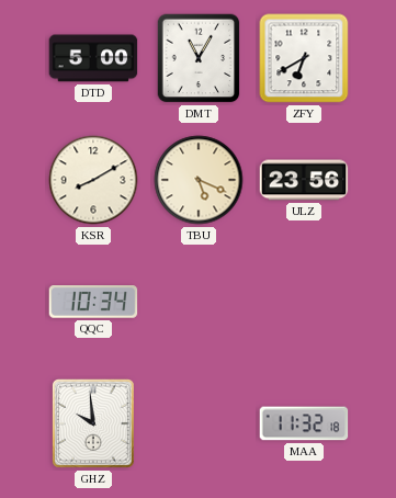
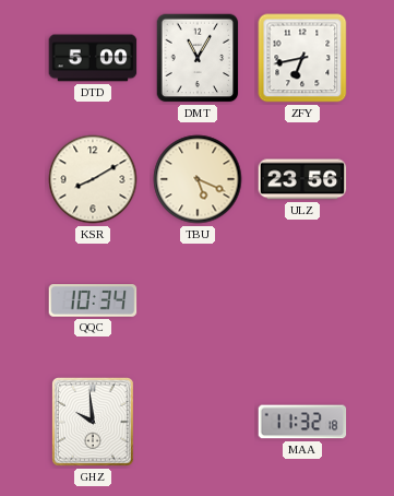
ZFY: 6:40 -> 6:43 (302, 58)
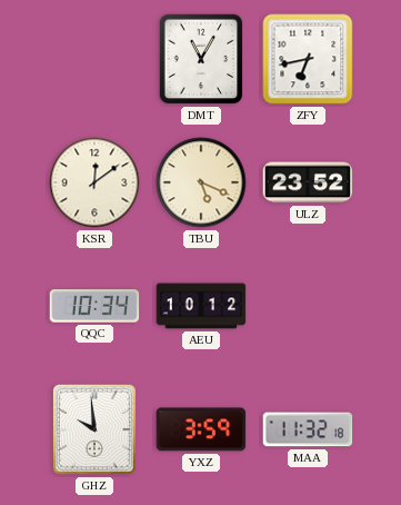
DTD: 5:00 -> none (93, 58)
KSR: 8:10 -> 12:09 (94, 182)
ULZ: 23:56 -> 23:52 (308, 182)
AEU: none -> 10:12 (201, 306)
YXZ: none -> 3:59 (201, 429)
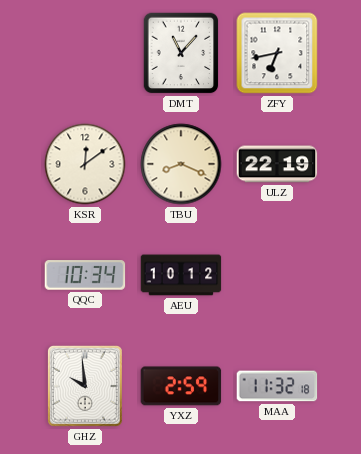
DMT: 11:05 -> 11:07 (181, 53)
TBU: 5:19 -> 8:19 (181, 164)
ULZ: 23:52 -> 22:19 (277, 164)
YXZ: 3:59 -> 2:59 (181, 386)
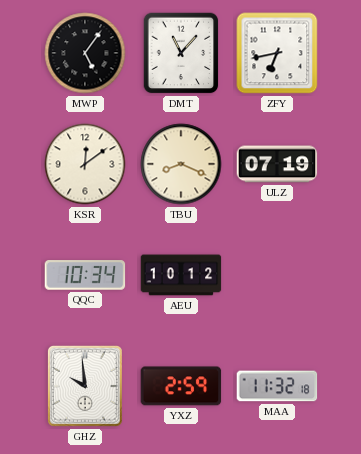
MWP: none -> 5:06 (85, 53)
ULZ: 22:19 -> 07:19 (277, 164)
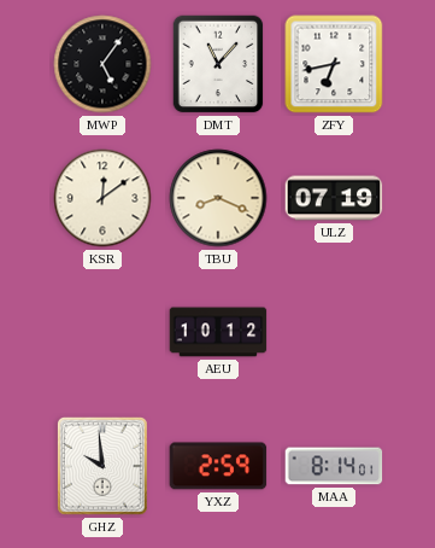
QQC: 10:34 -> none (85, 275)
MAA: 11:32 -> 8:14 (334, 466)
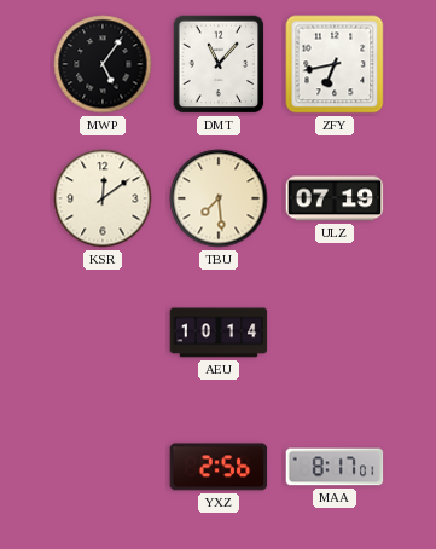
TBU: 8:19 -> 7:29 (219, 198)
AEU: 10:12 -> 10:14 (219, 333)
GHZ: 9:59 -> none (102, 466)
YXZ: 2:59 -> 2:56 (219, 467)
MAA: 8:14 -> 8:17 (335, 467)
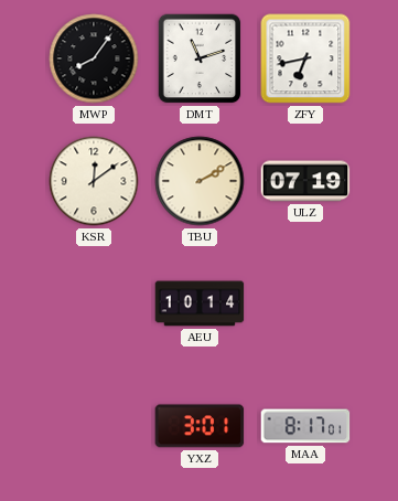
MWP: 5:06 -> 8:06 (94, 58)
DMT: 11:07 -> 11:12 (200, 58)
TBU: 7:29 -> 2:10 (200, 181)
YXZ: 2:56 -> 3:01 (200, 426)
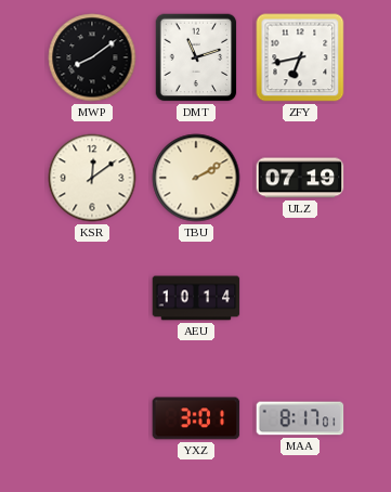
MWP: 8:06 -> 8:09 (92, 57)
